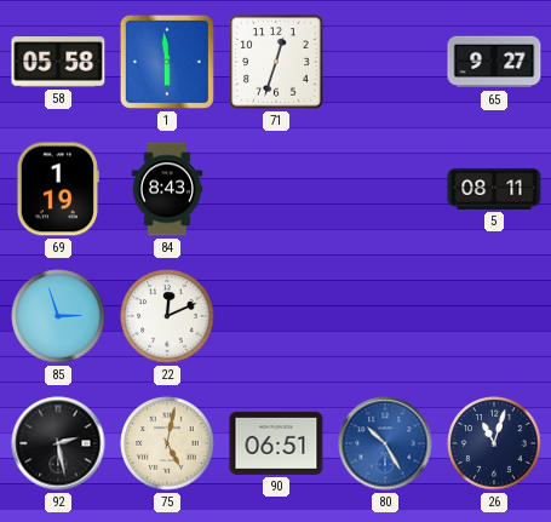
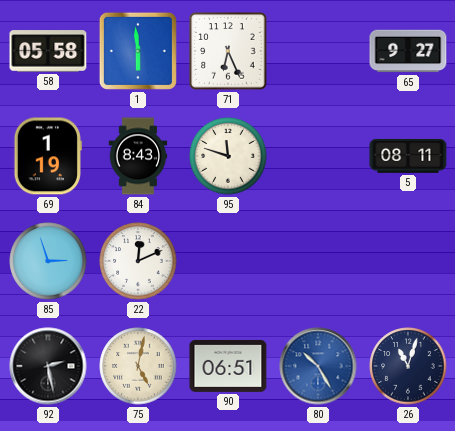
71: 12:33 -> 6:26 (228, 51)
95: none -> 11:48 (228, 156)
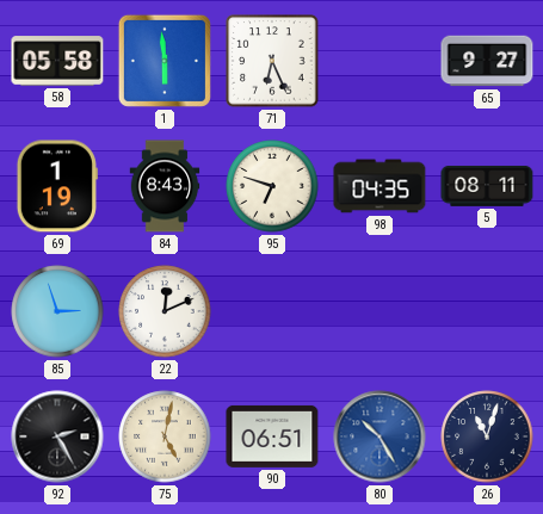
95: 11:48 -> 6:48 (272, 186)
98: none -> 04:35 (380, 186)
92: 2:28 -> 2:25 (57, 436)
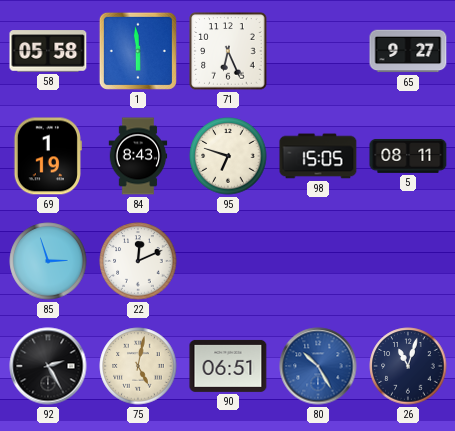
98: 04:35 -> 15:05 (318, 156)
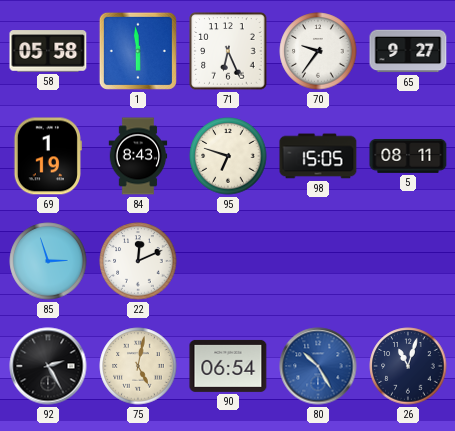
70: none -> 9:36 (318, 51)
90: 06:51 -> 06:54 (228, 366)
